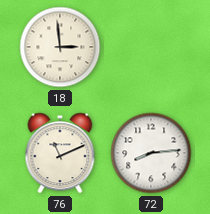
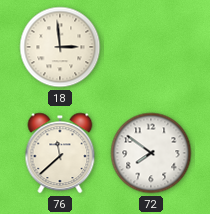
76: 11:11 -> 11:38 (60, 153)
72: 8:14 -> 7:51 (151, 153)
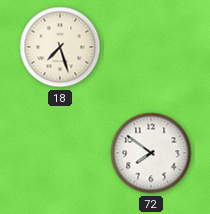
18: 2:59 -> 7:27 (60, 47)
76: 11:38 -> none (60, 153)
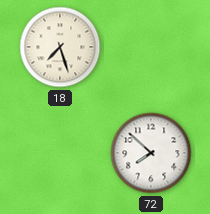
72: 7:51 -> 7:52 (151, 153)
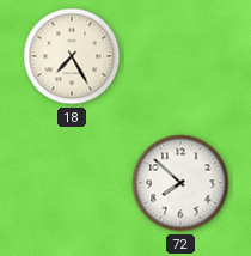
18: 7:27 -> 7:25 (72, 56)
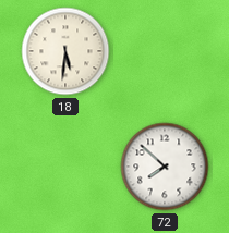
18: 7:25 -> 5:31 (65, 51)
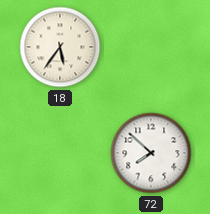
18: 5:31 -> 5:36 (60, 47)
